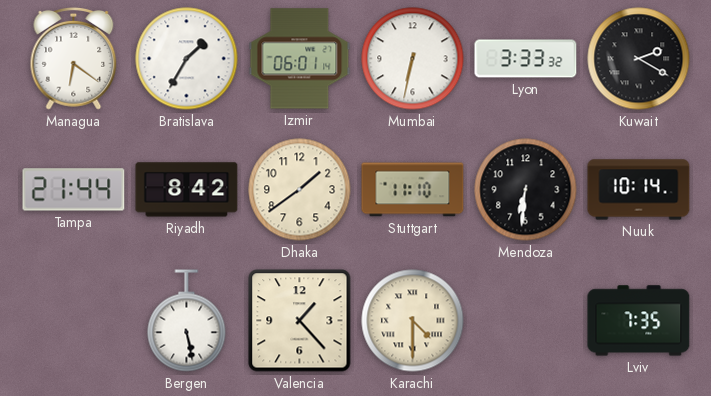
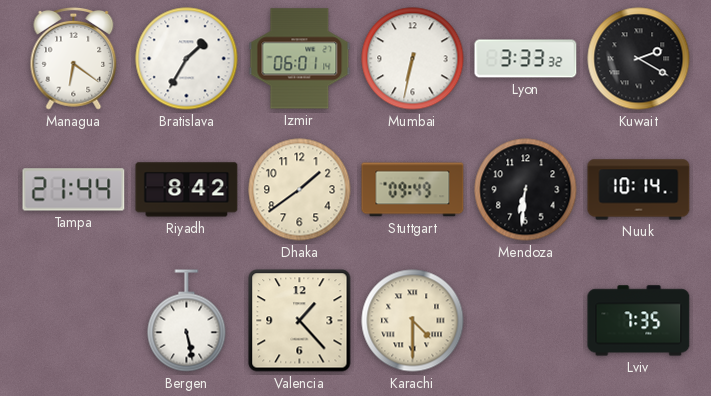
Stuttgart: 11:10 -> 09:49 (413, 190)
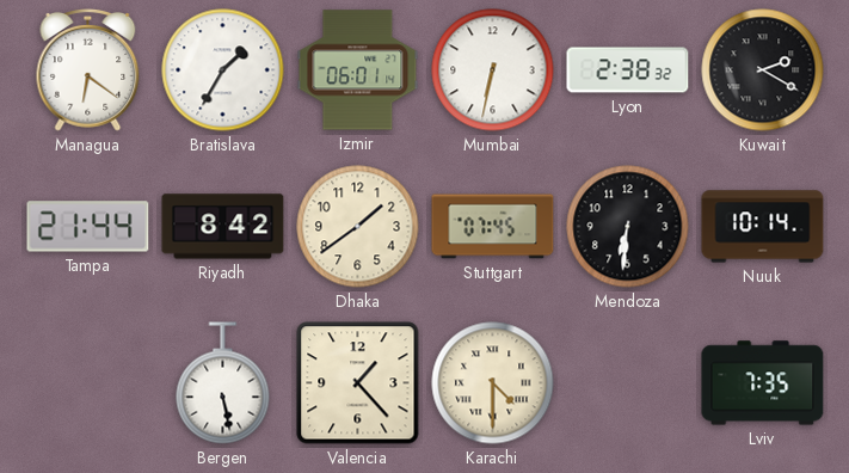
Lyon: 3:33 -> 2:38 (628, 70)
Stuttgart: 09:49 -> 07:45 (493, 227)
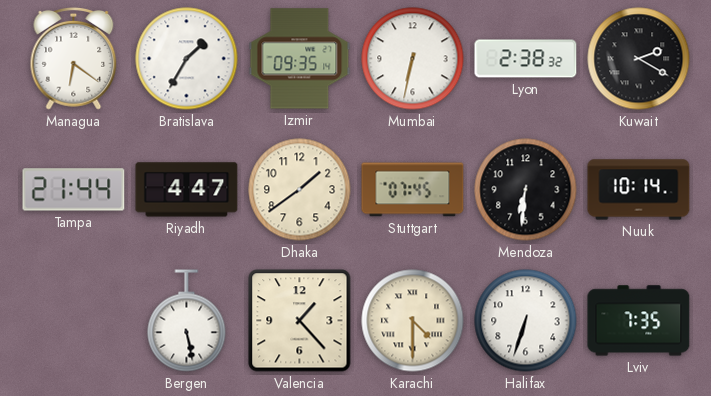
Izmir: 06:01 -> 09:35 (300, 59)
Riyadh: 8:42 -> 4:47 (187, 190)
Halifax: none -> 6:33 (526, 321)
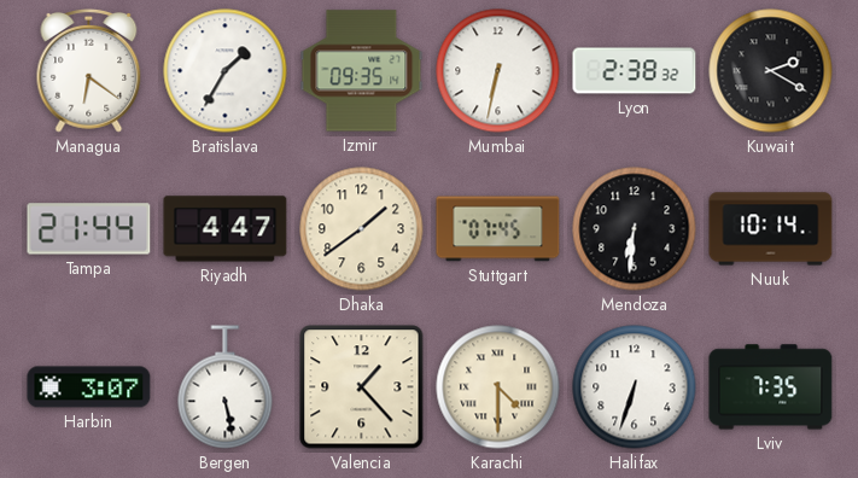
Harbin: none -> 3:07 (89, 387)
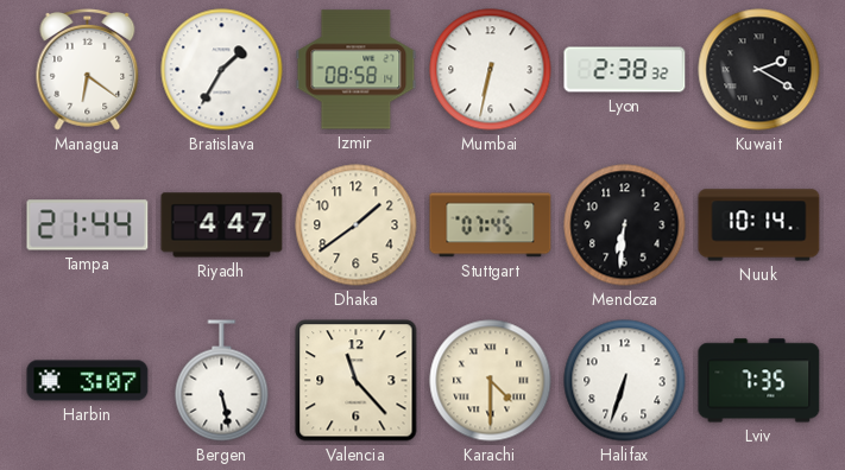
Izmir: 09:35 -> 08:58 (357, 70)
Valencia: 1:23 -> 11:23 (357, 381)
